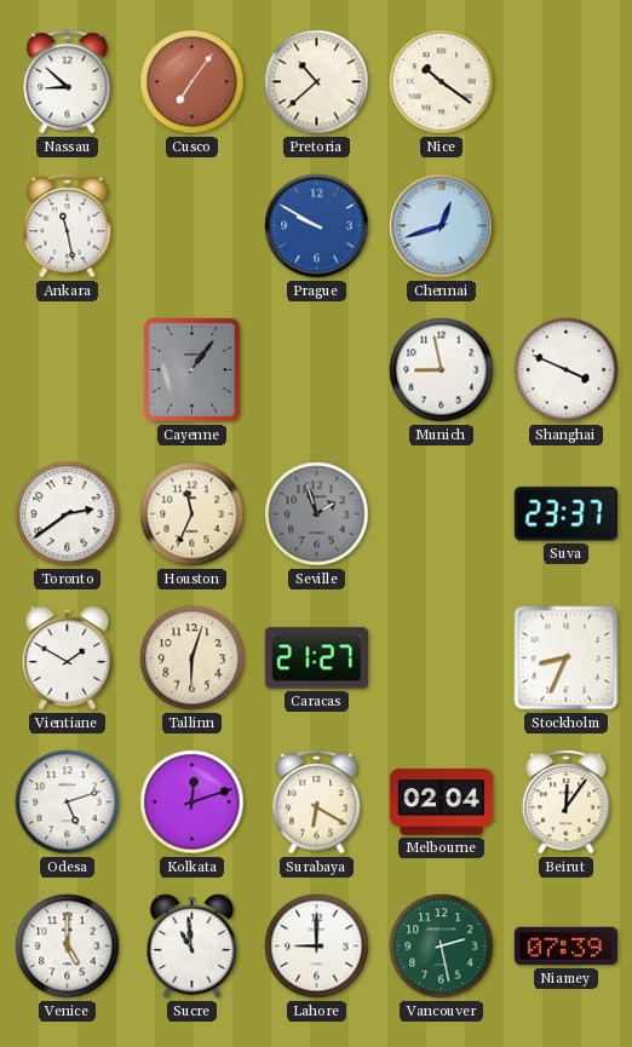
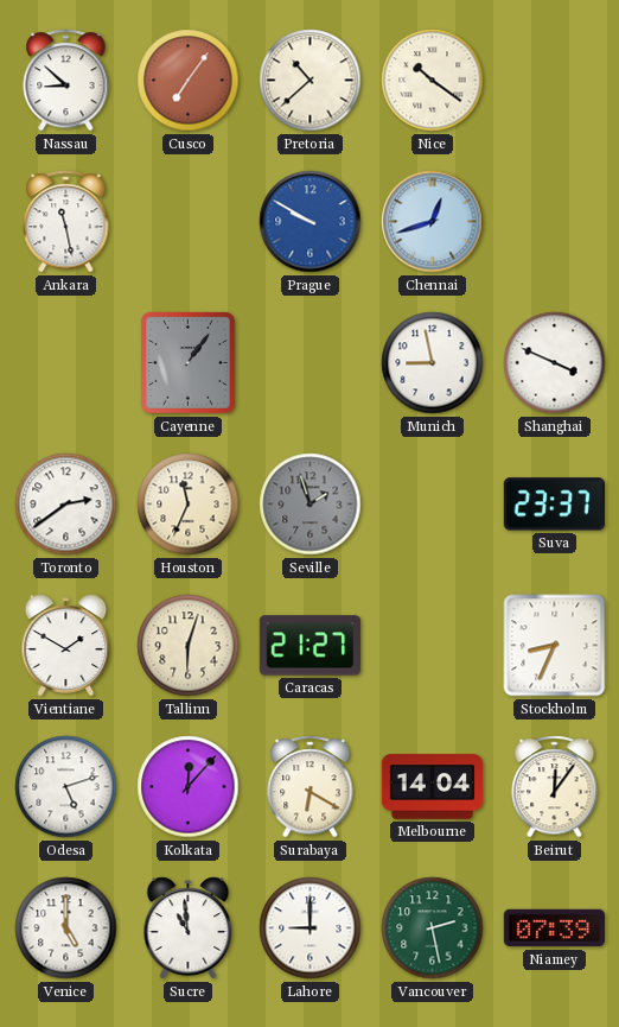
Kolkata: 12:12 -> 12:07 (189, 787)
Melbourne: 02:04 -> 14:04 (432, 787)
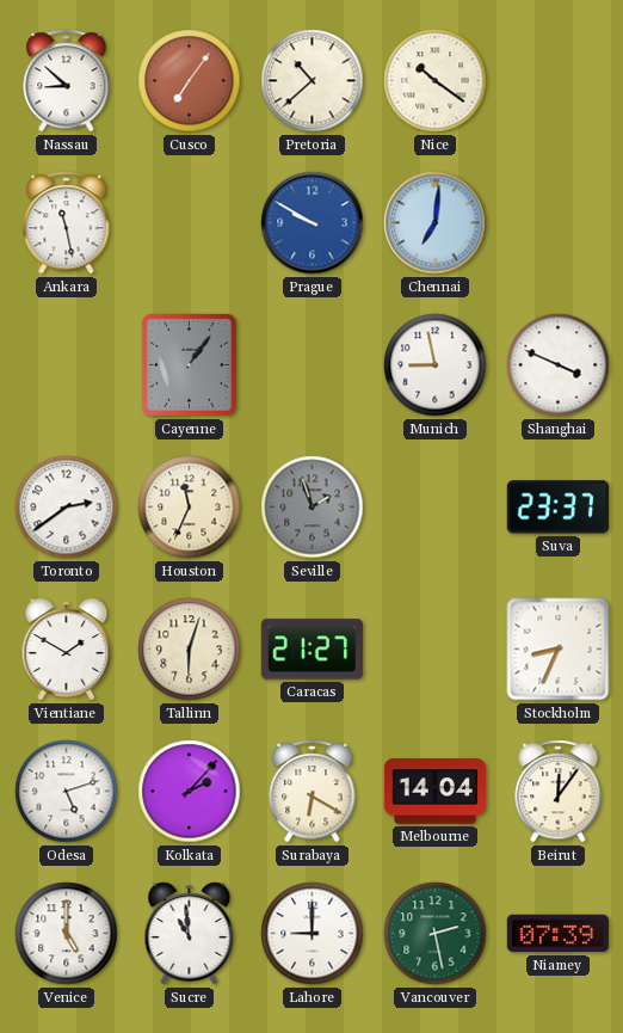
Chennai: 12:42 -> 7:01 (436, 223)
Kolkata: 12:07 -> 2:07 (190, 792)
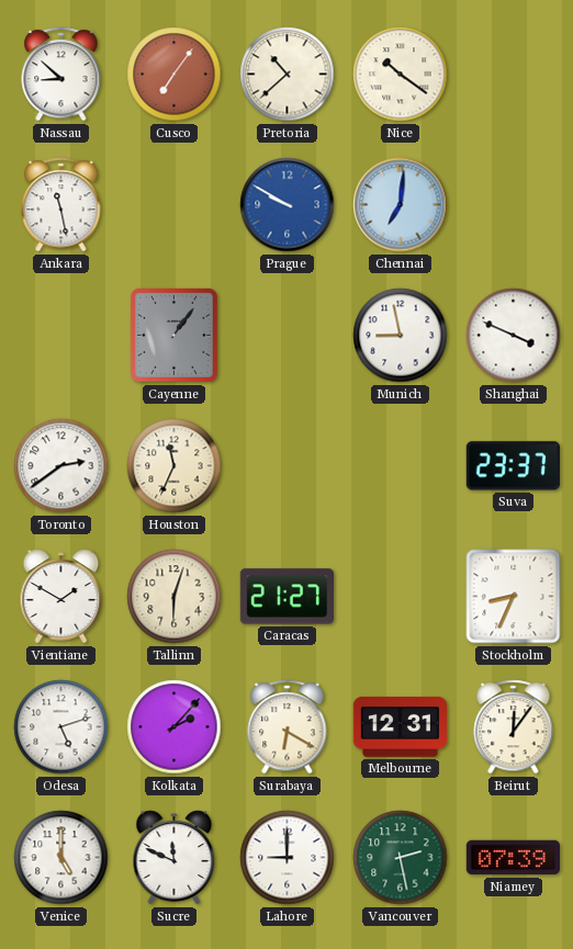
Seville: 1:57 -> none (313, 508)
Melbourne: 14:04 -> 12:31 (400, 727)
Sucre: 10:59 -> 11:49 (175, 858)
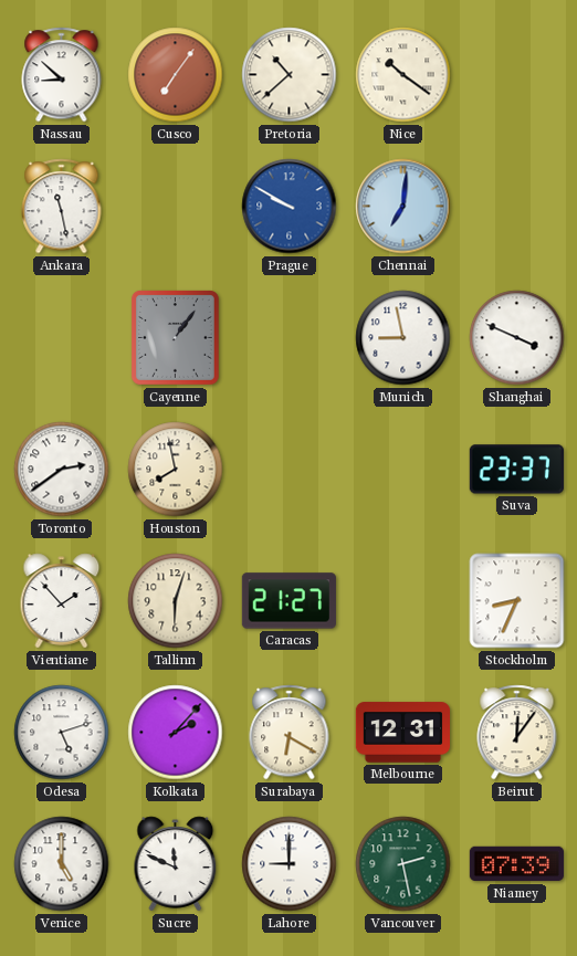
Houston: 11:34 -> 7:58 (176, 470)
Vientiane: 1:50 -> 1:53 (62, 601)
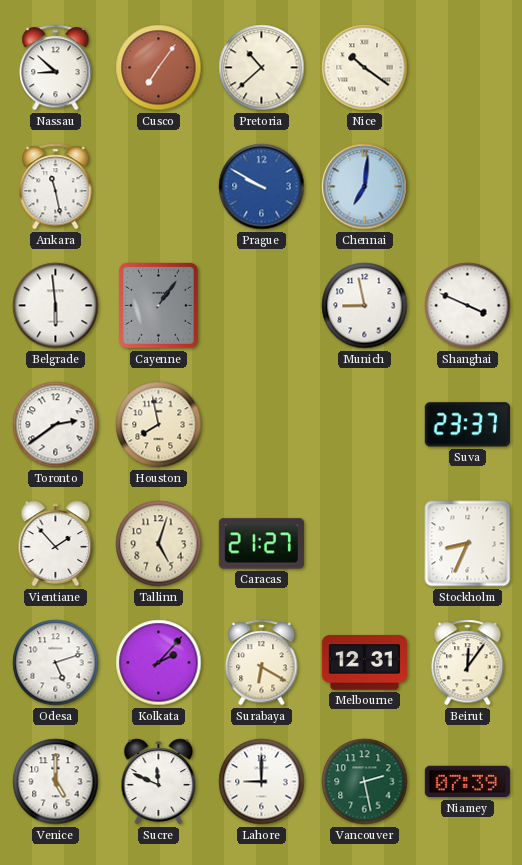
Belgrade: none -> 5:59 (56, 306)
Tallinn: 6:03 -> 5:03 (159, 544)
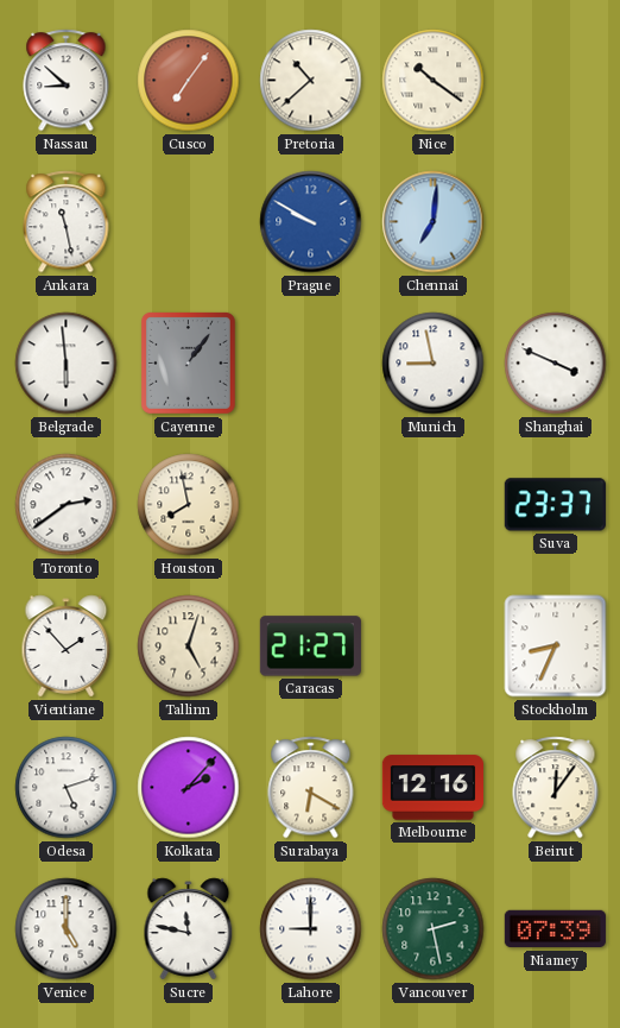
Melbourne: 12:31 -> 12:16 (432, 788)
Sucre: 11:49 -> 11:47 (189, 929)
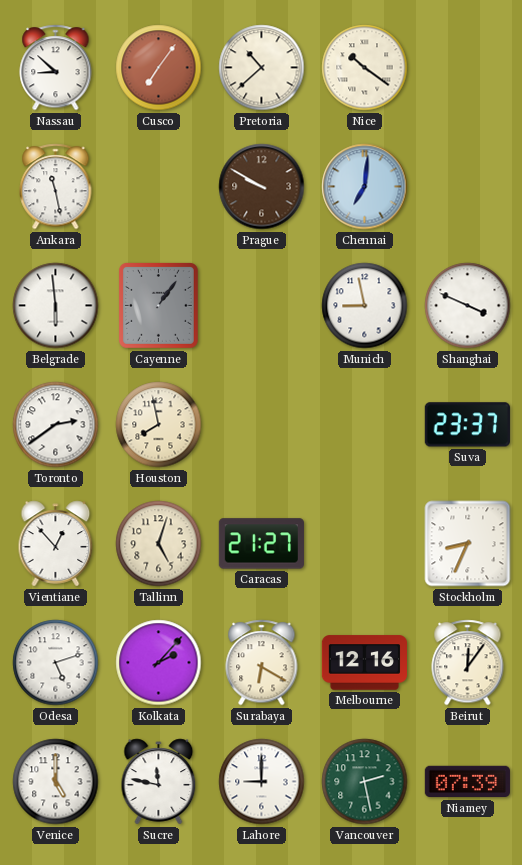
Prague dial: blue -> brown (262, 187)
Vientiane: 1:53 -> 12:53 (56, 544)
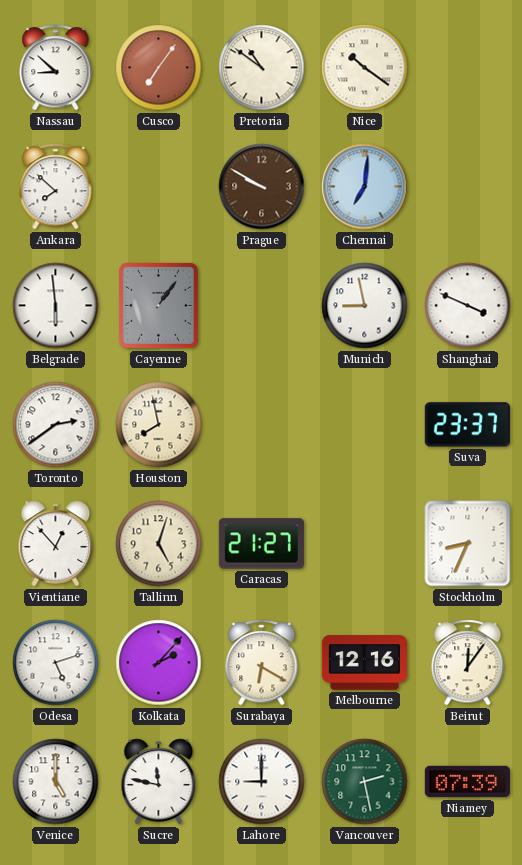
Pretoria: 10:38 -> 10:51 (262, 68)
Ankara: 11:28 -> 7:52 (56, 187)
